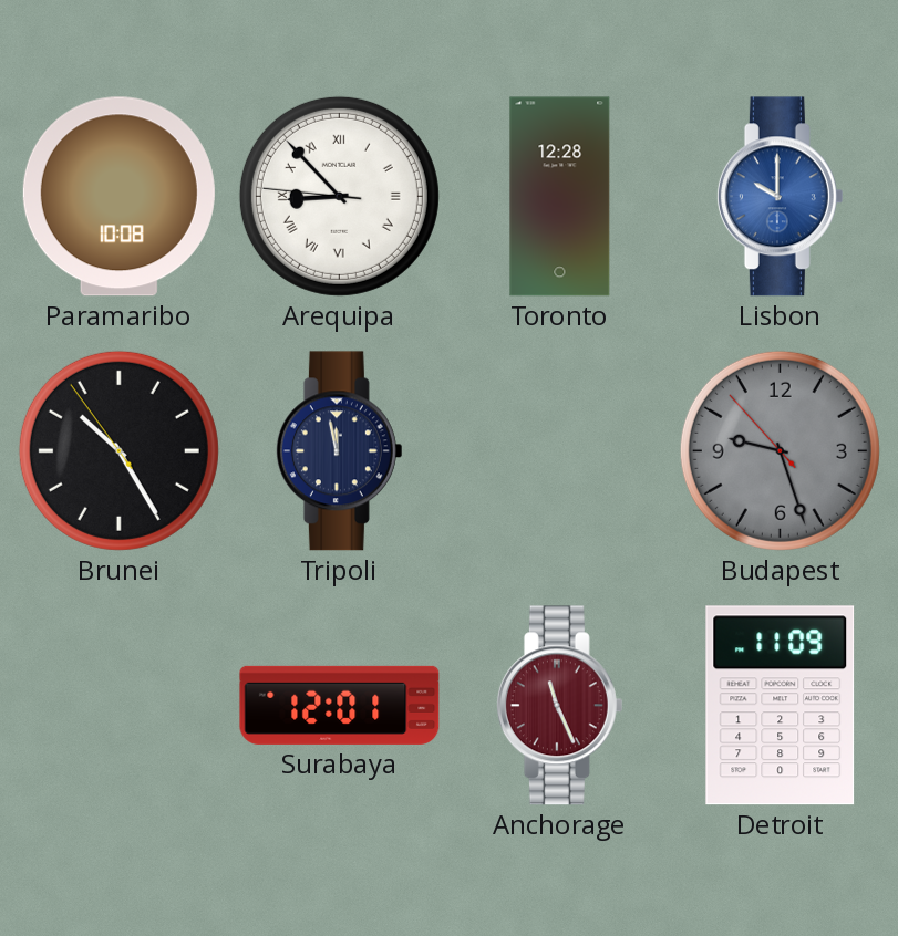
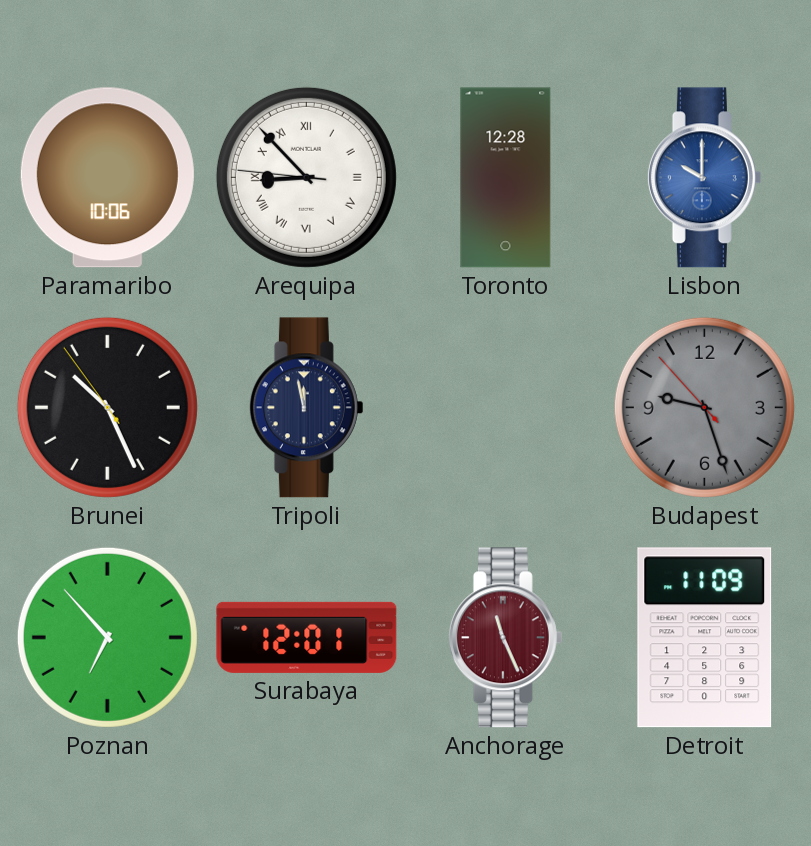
Paramaribo: 10:08 -> 10:06 (107, 178)
Brunei: 10:24 -> 10:25 (107, 407)
Poznan: none -> 6:53 (107, 637)
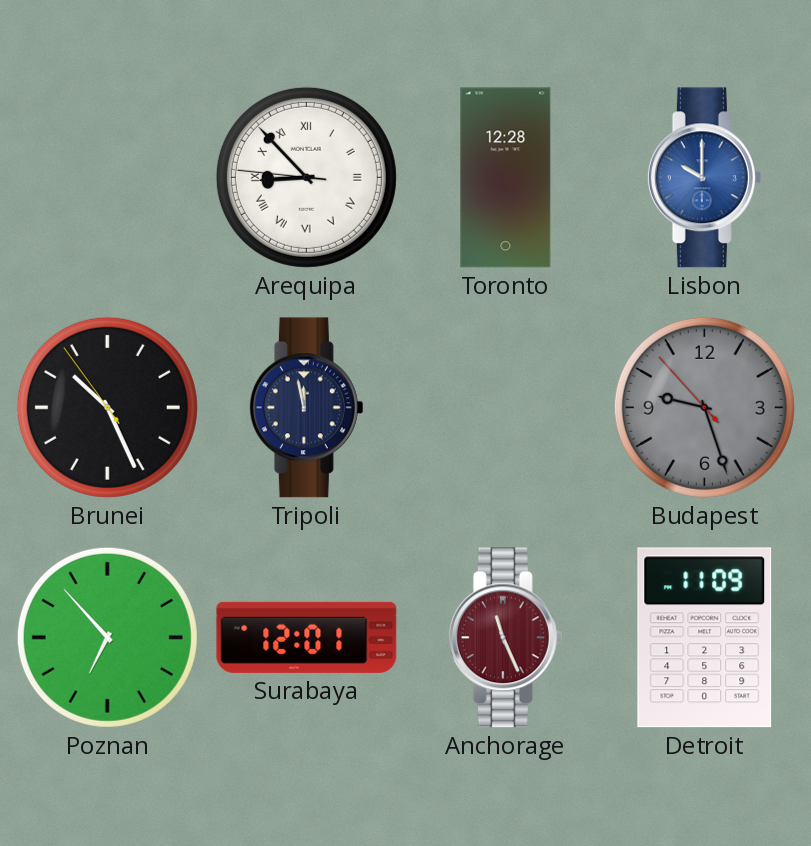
Paramaribo: 10:06 -> none (107, 178)
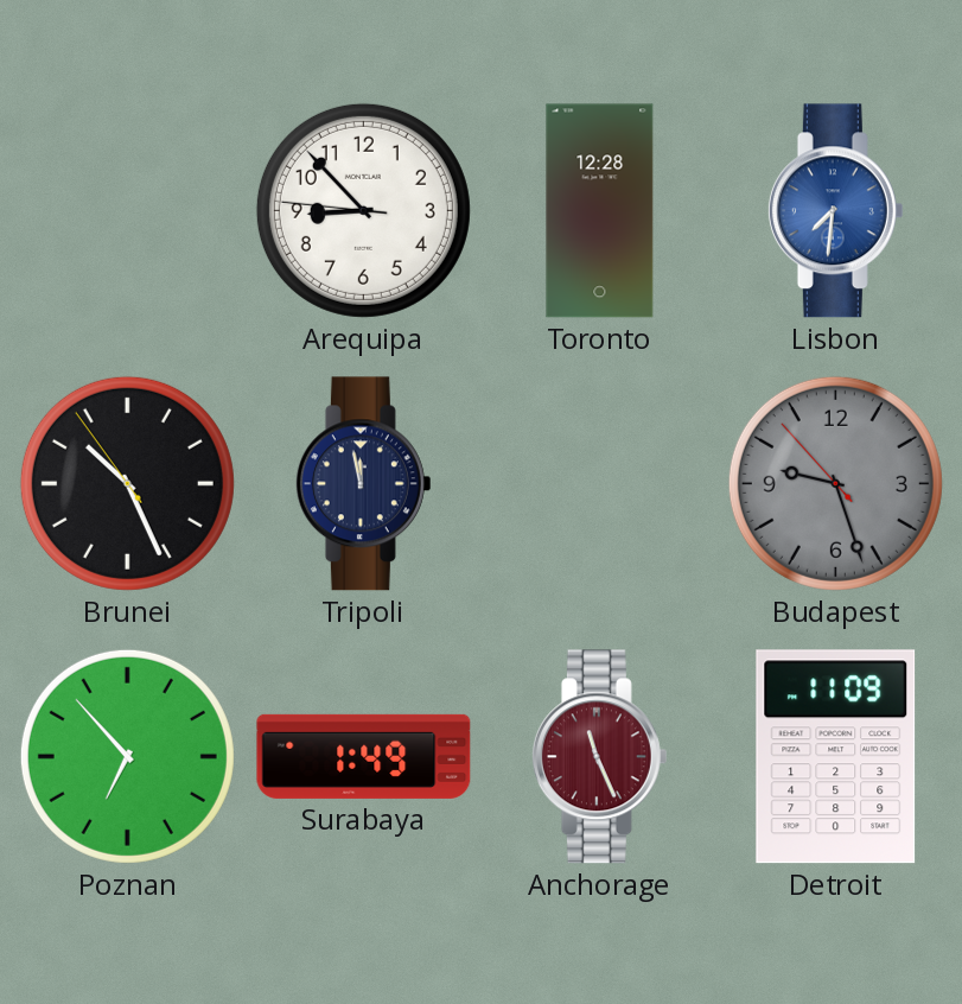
Arequipa numerals: Roman -> Arabic (363, 210)
Lisbon: 10:00 -> 7:31 (835, 211)
Surabaya: 12:01 -> 1:49 (364, 756)
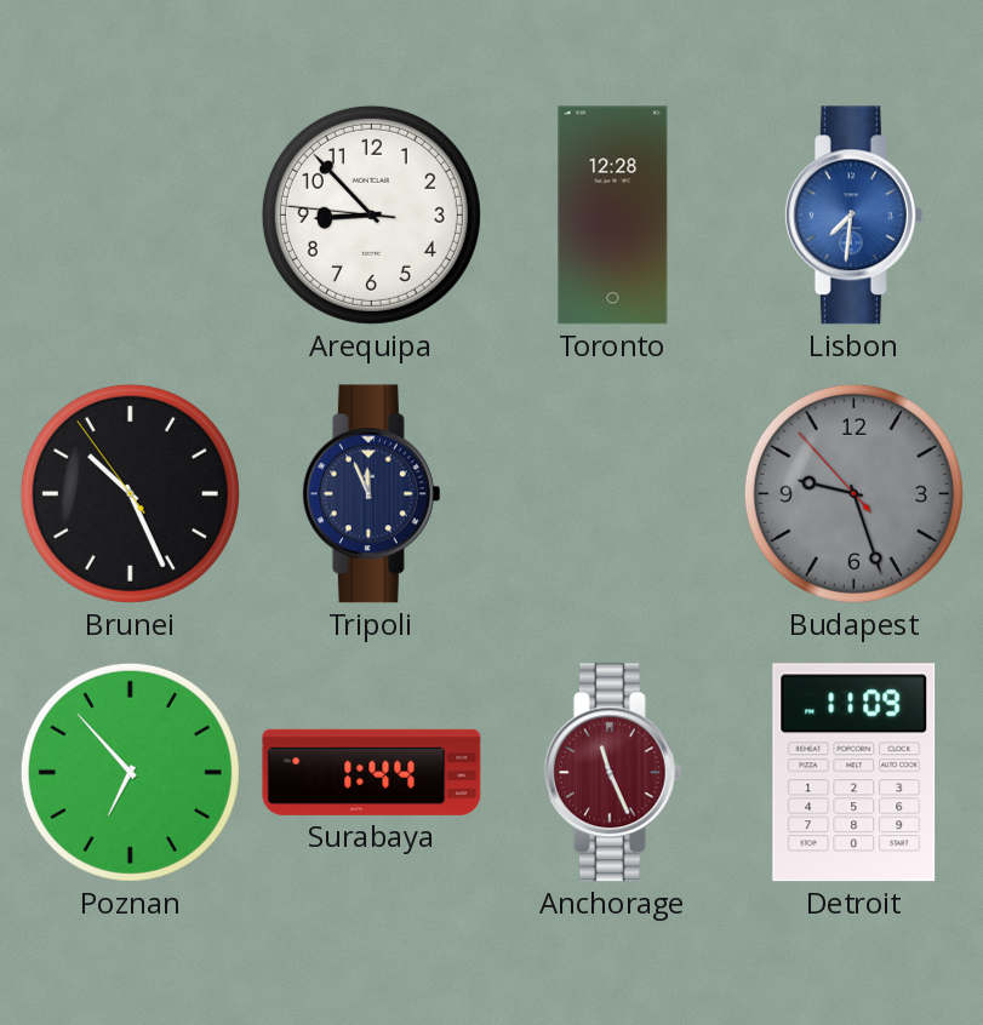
Tripoli: 11:58 -> 11:56 (371, 494)
Surabaya: 1:49 -> 1:44 (372, 772)
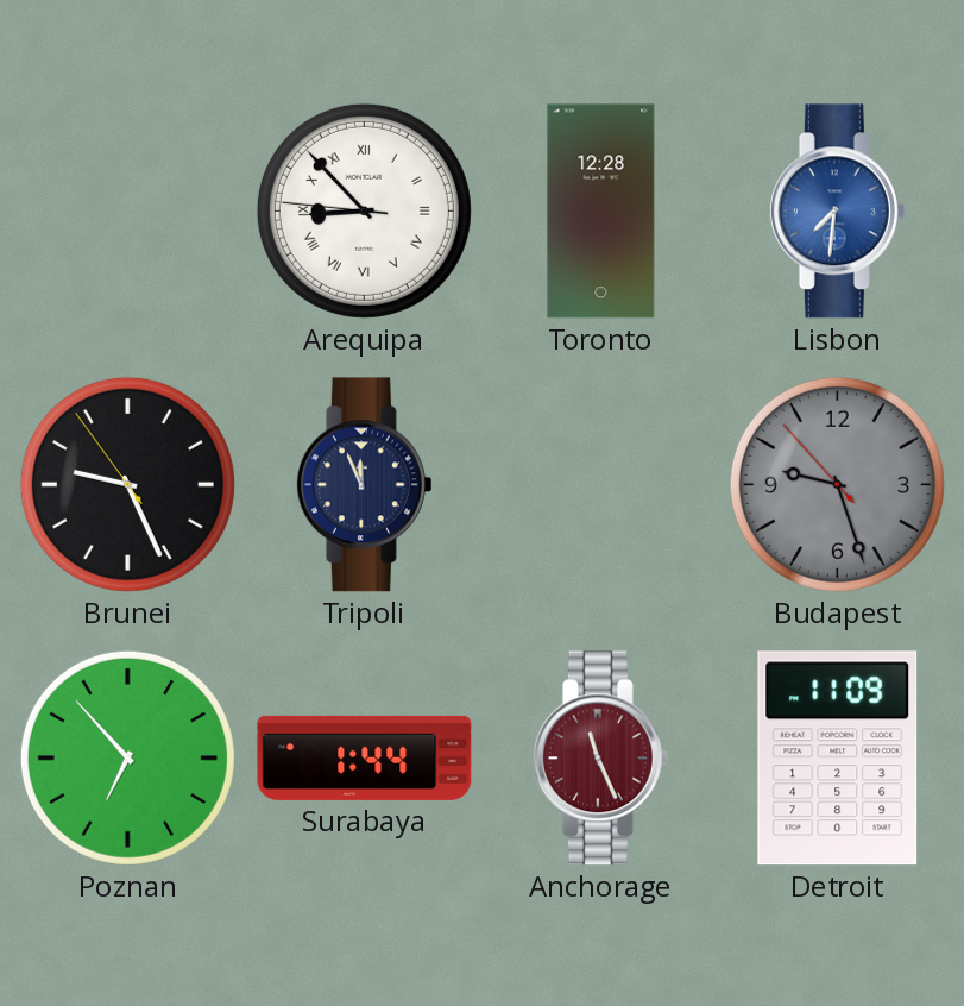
Arequipa numerals: Arabic -> Roman (364, 210)
Brunei: 10:25 -> 9:25 (127, 484)
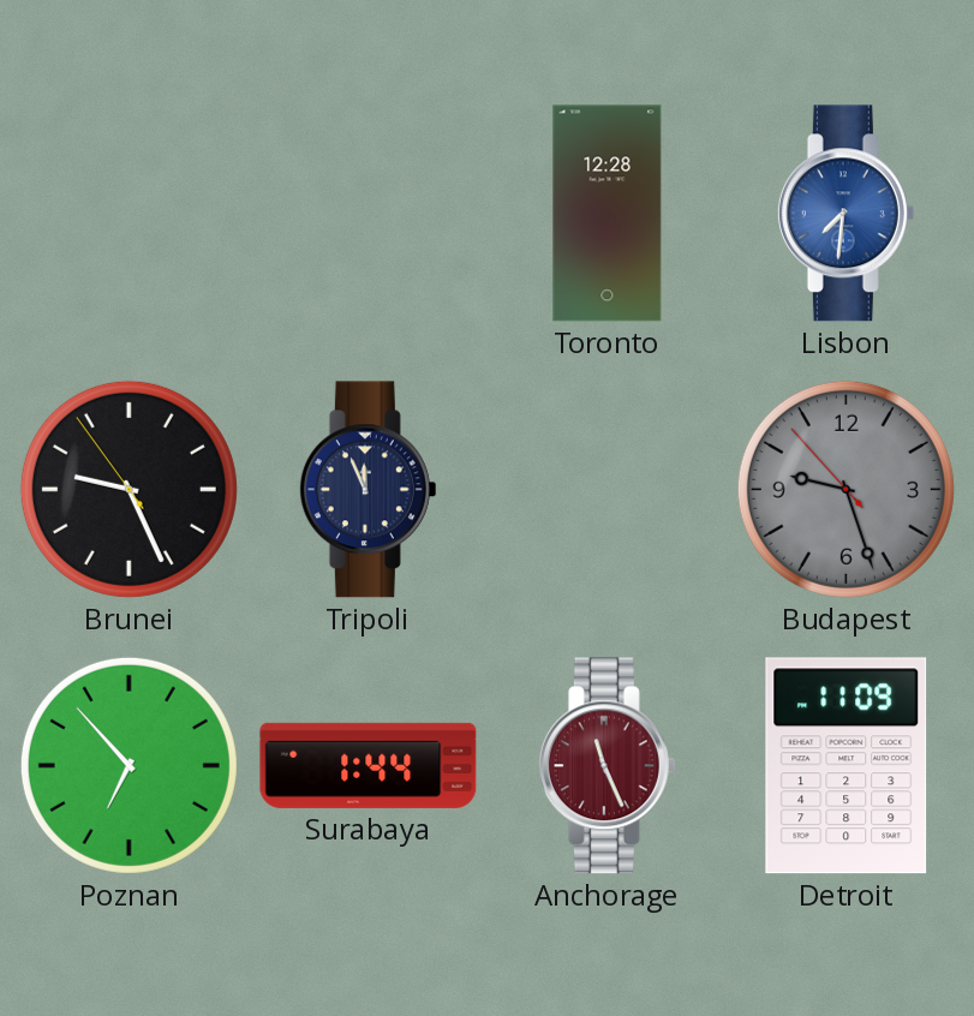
Arequipa: 8:52 -> none (364, 210)
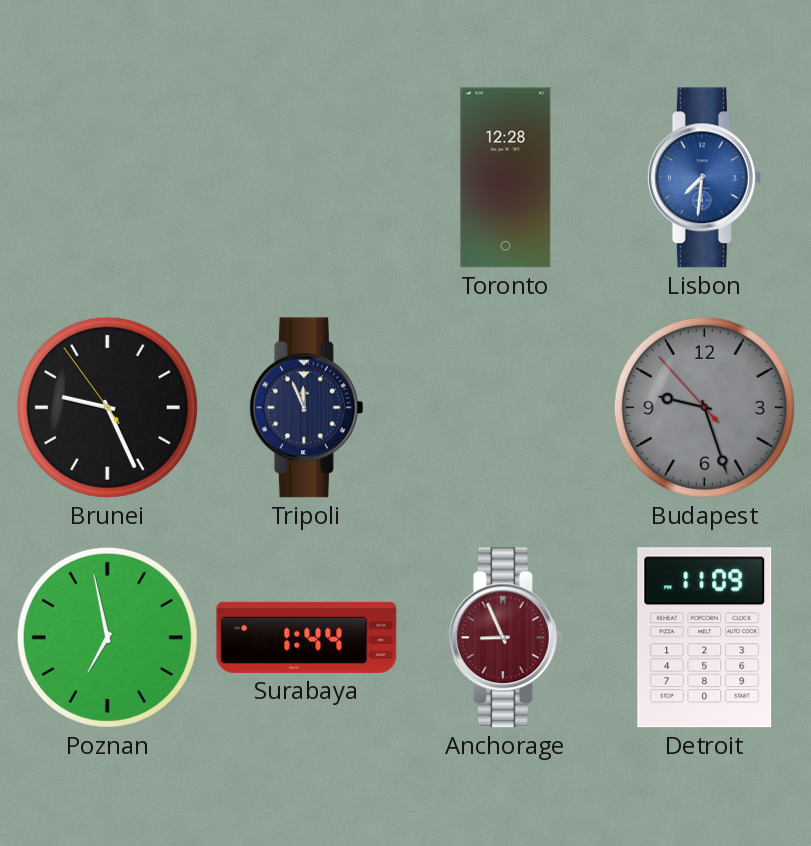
Poznan: 6:53 -> 6:58 (107, 637)
Anchorage: 11:26 -> 8:56 (505, 638)
